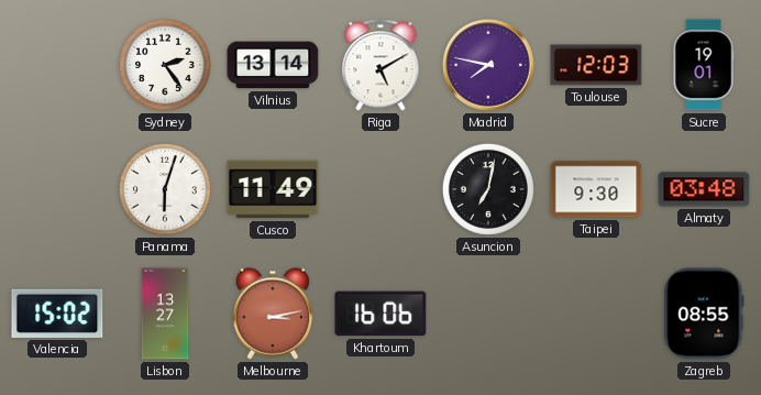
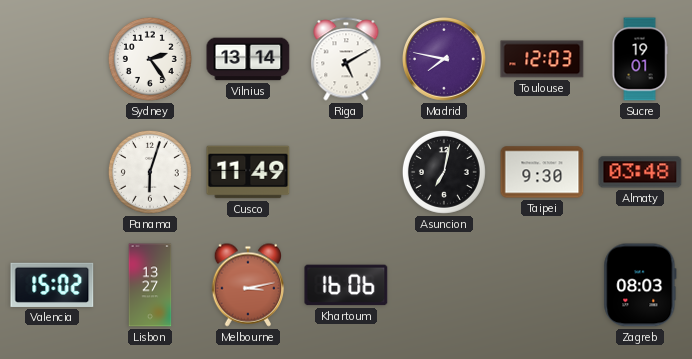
Zagreb: 08:55 -> 08:03 (640, 285)
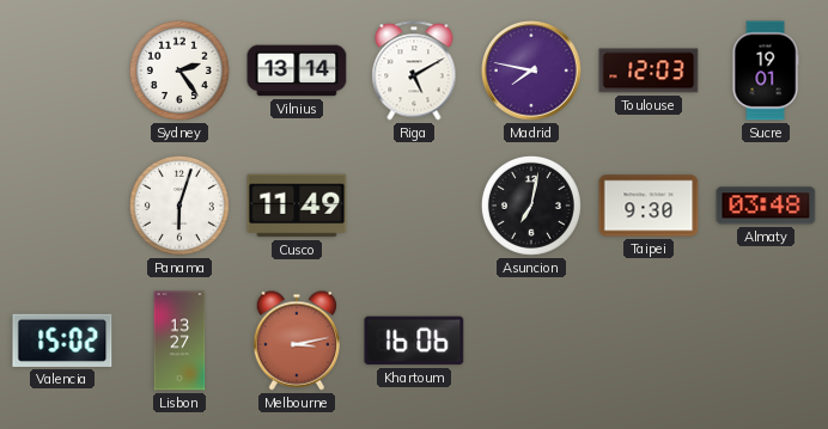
Zagreb: 08:03 -> none (640, 285)
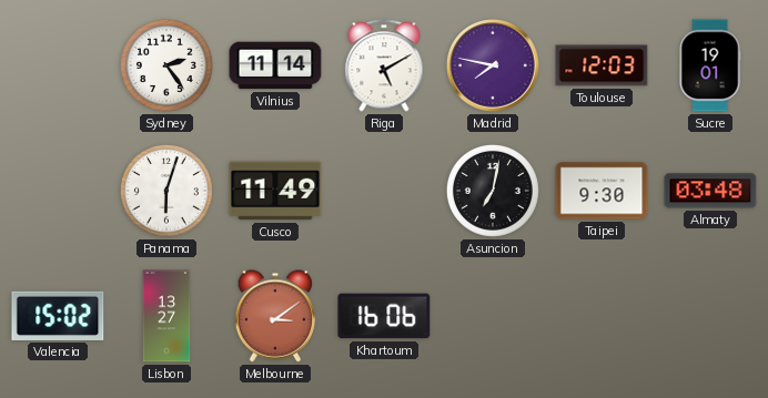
Vilnius: 13:14 -> 11:14 (275, 65)
Melbourne: 3:13 -> 3:09 (275, 316)
